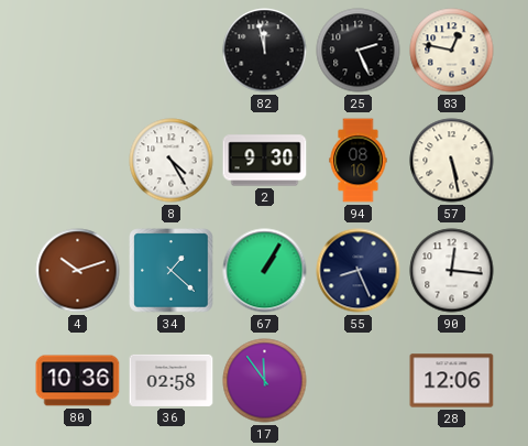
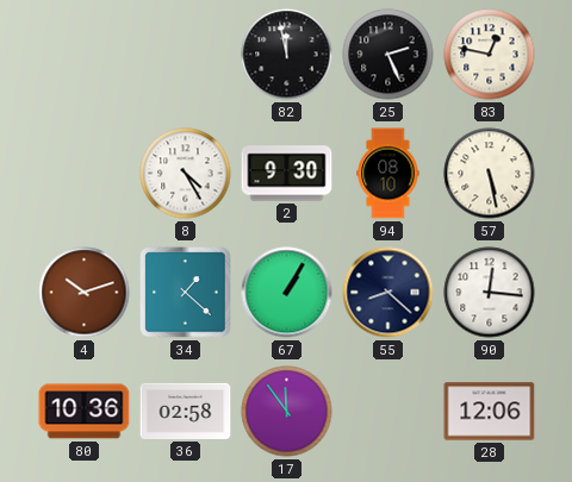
55: 8:26 -> 8:22 (388, 293)
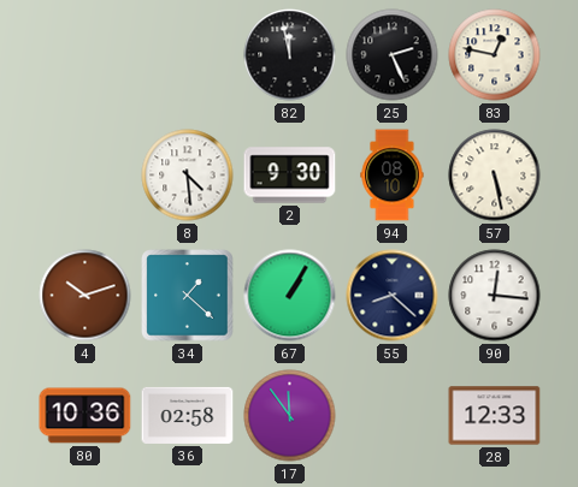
8: 4:25 -> 4:29 (188, 176)
28: 12:06 -> 12:33 (495, 416)
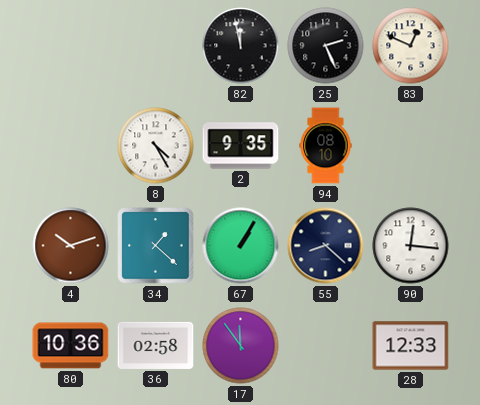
83: 12:47 -> 12:49 (411, 46)
8: 4:29 -> 4:25 (156, 146)
2: 9:30 -> 9:35 (241, 146)
57: 5:28 -> none (495, 176)
